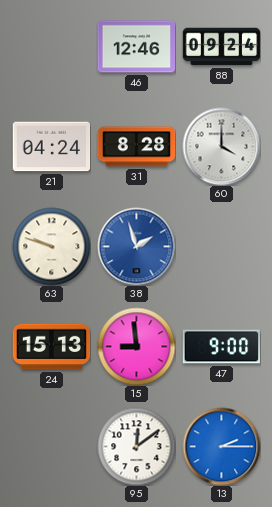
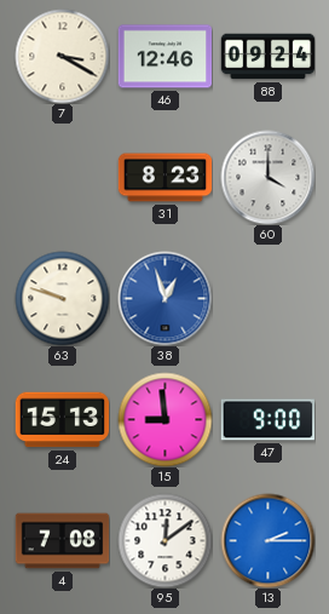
7: none -> 3:20 (62, 56)
21: 04:24 -> none (51, 147)
31: 8:28 -> 8:23 (164, 178)
38: 1:57 -> 12:57 (164, 298)
4: none -> 7:08 (62, 541)
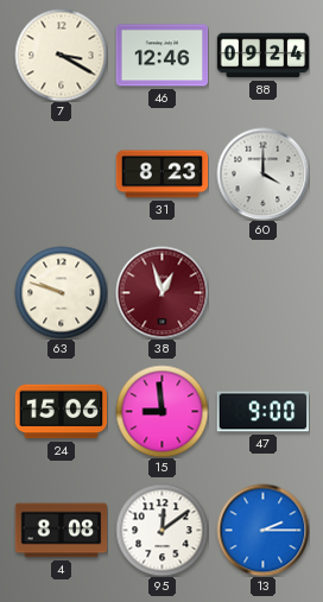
38 dial: blue -> burgundy (161, 292)
24: 15:13 -> 15:06 (61, 412)
4: 7:08 -> 8:08 (61, 531)
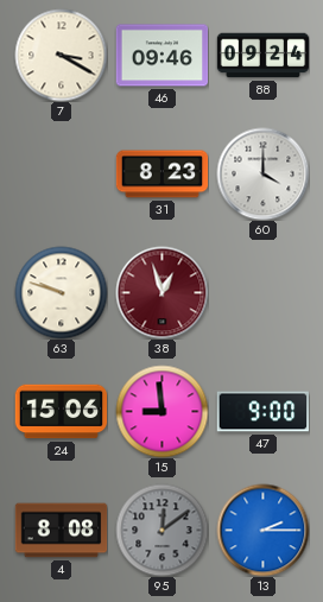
46: 12:46 -> 09:46 (161, 56)
95 dial: white -> grey (161, 530)
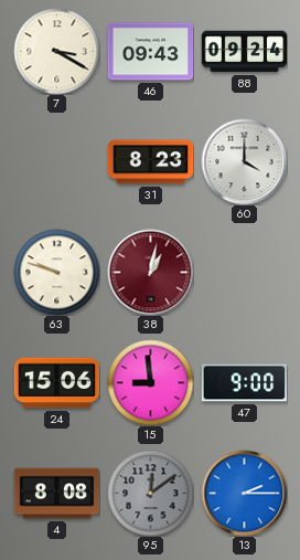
46: 09:46 -> 09:43 (150, 52)
38: 12:57 -> 1:02 (150, 272)
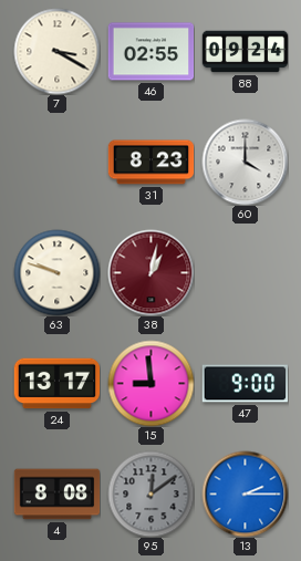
46: 09:43 -> 02:55 (150, 52)
24: 15:06 -> 13:17 (56, 384)
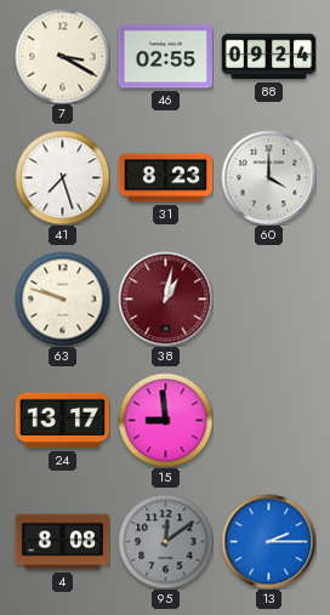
41: none -> 7:27 (62, 177)
47: 9:00 -> none (245, 384)
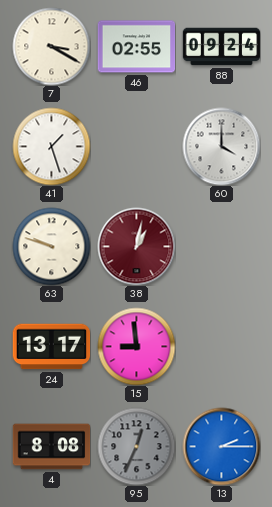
41: 7:27 -> 1:27 (51, 146)
31: 8:23 -> none (165, 178)
95: 12:09 -> 12:34 (136, 446)
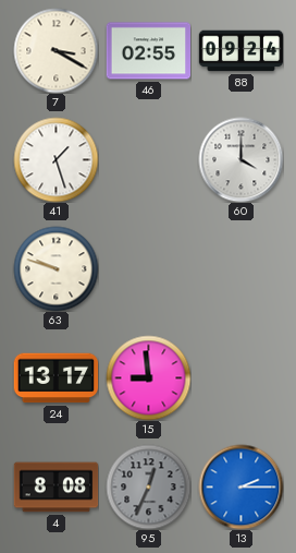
38: 1:02 -> none (136, 246)
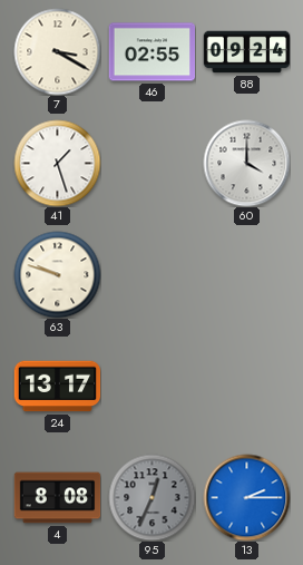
15: 8:59 -> none (148, 377)
